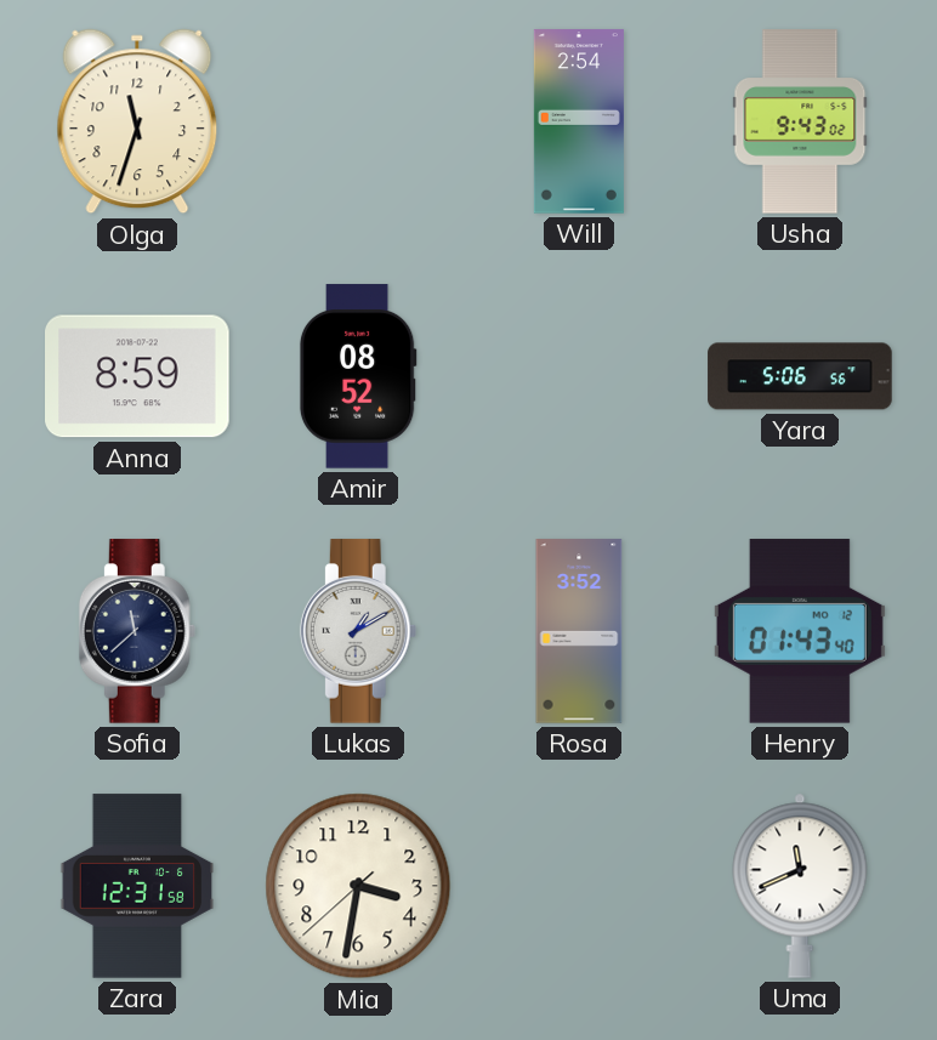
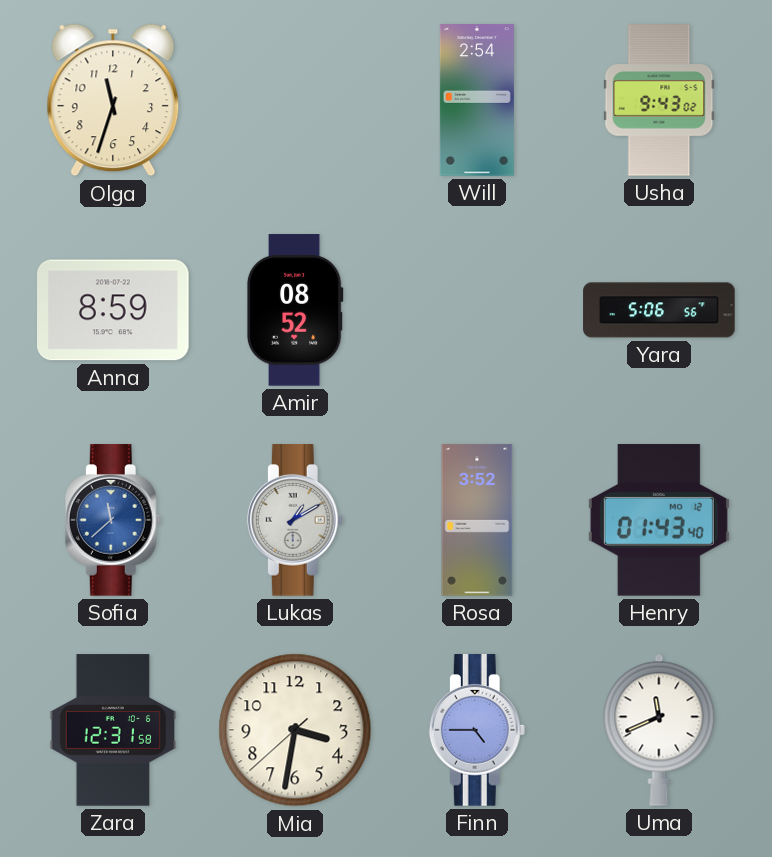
Sofia dial: navy -> blue (113, 520)
Finn: none -> 4:45 (477, 730)
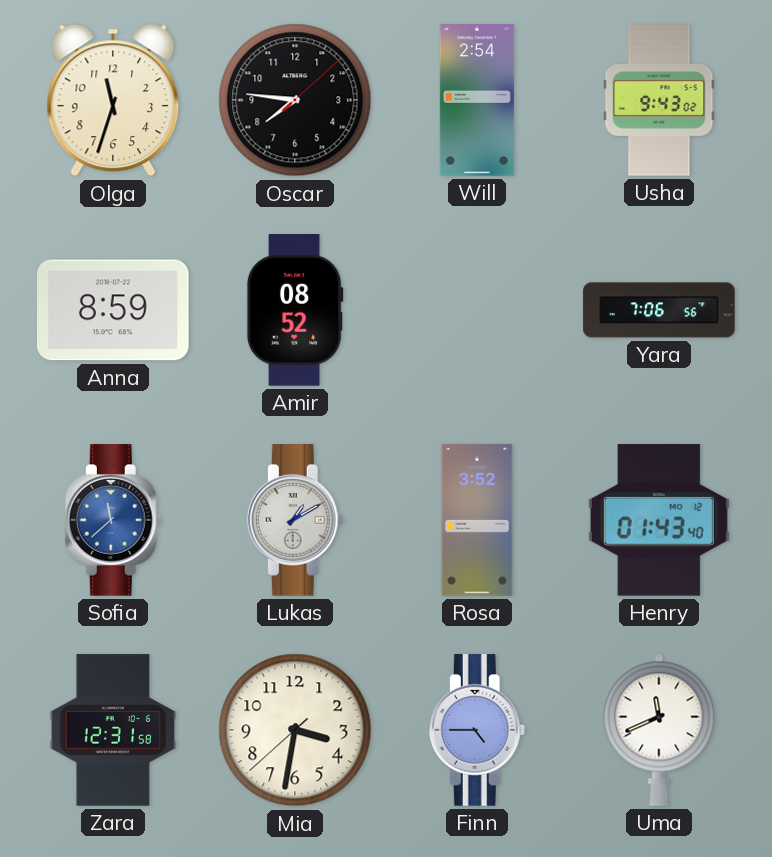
Oscar: none -> 7:46 (295, 100)
Yara: 5:06 -> 7:06 (659, 310)
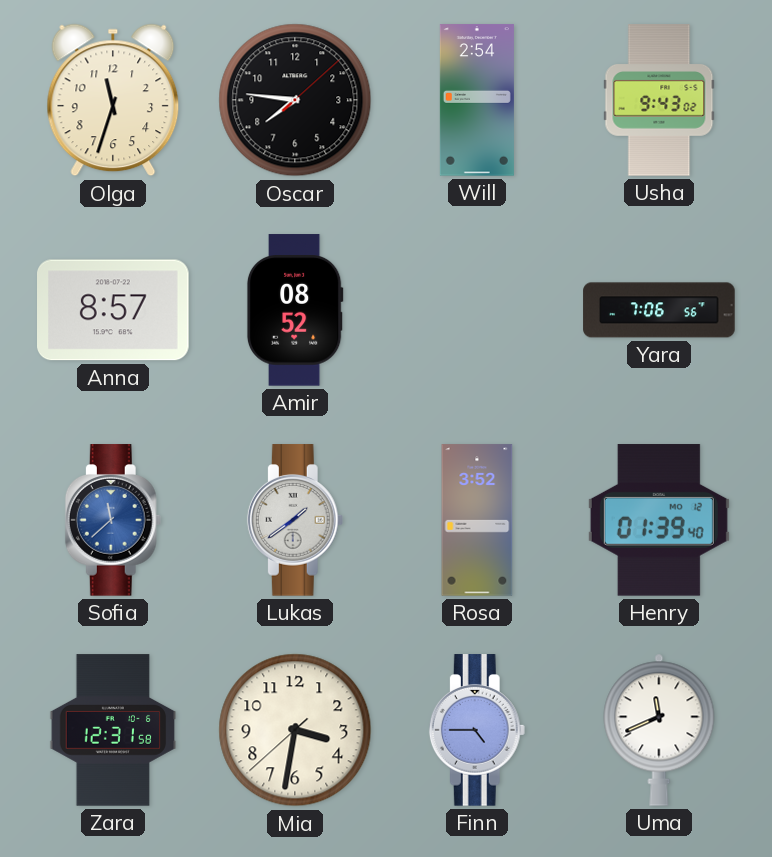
Anna: 8:59 -> 8:57 (114, 310)
Lukas: 1:10 -> 1:39 (295, 520)
Henry: 01:43 -> 01:39 (659, 520)
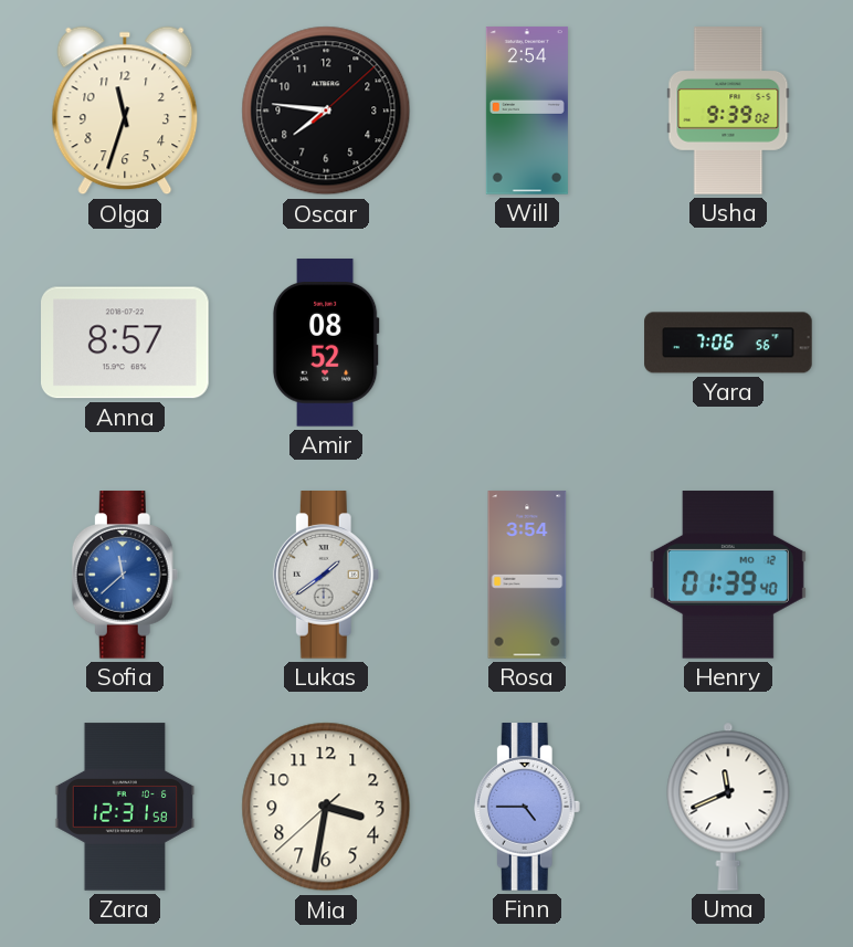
Usha: 9:43 -> 9:39 (728, 111)
Rosa: 3:52 -> 3:54 (527, 575)
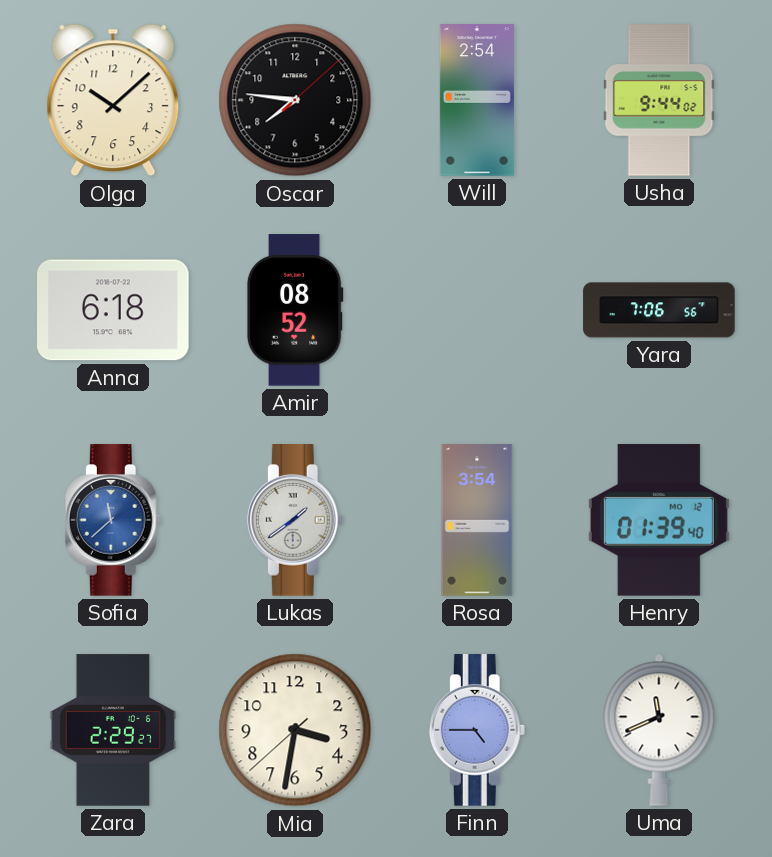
Olga: 11:33 -> 10:08 (113, 100)
Usha: 9:39 -> 9:44 (659, 100)
Anna: 8:57 -> 6:18 (114, 310)
Zara: 12:31 -> 2:29 (113, 730)
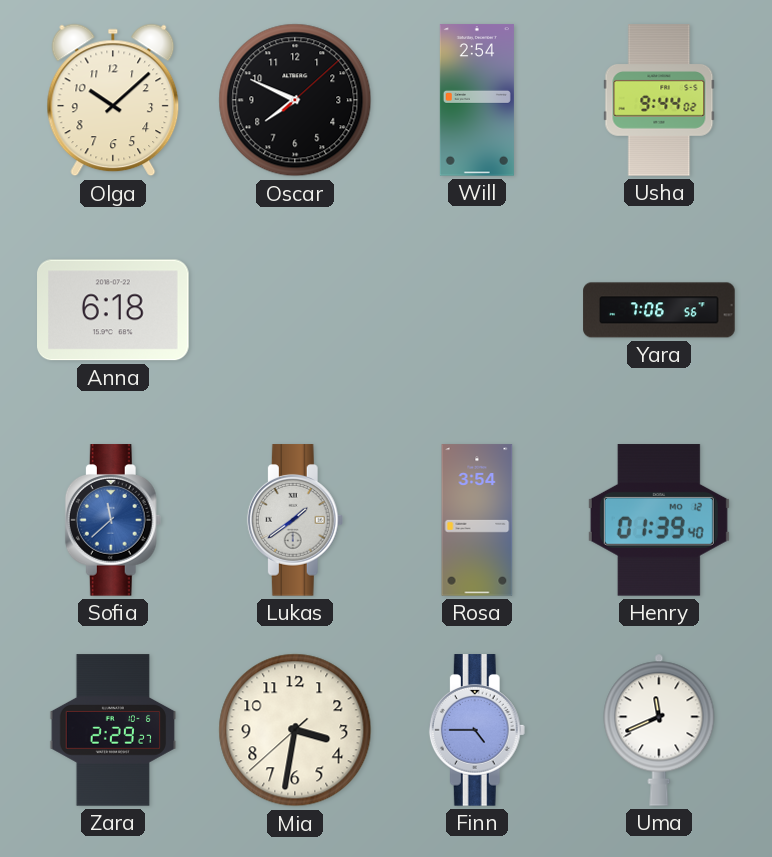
Oscar: 7:46 -> 7:49 (295, 100)
Amir: 08:52 -> none (295, 310)
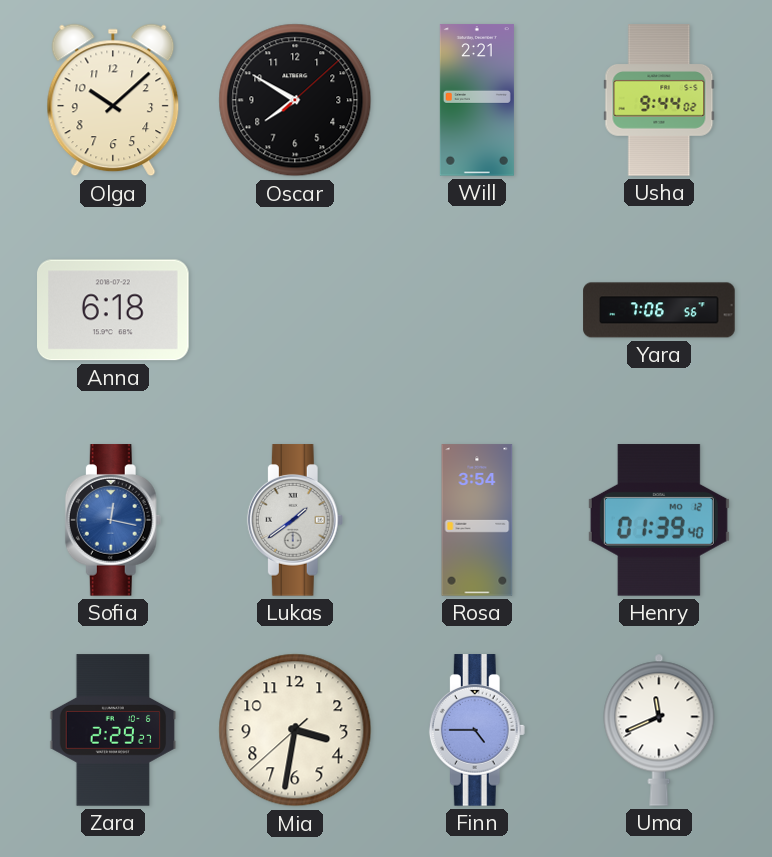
Oscar: 7:49 -> 7:50 (295, 100)
Will: 2:54 -> 2:21 (477, 100)
Sofia: 11:38 -> 12:17 (113, 520)
